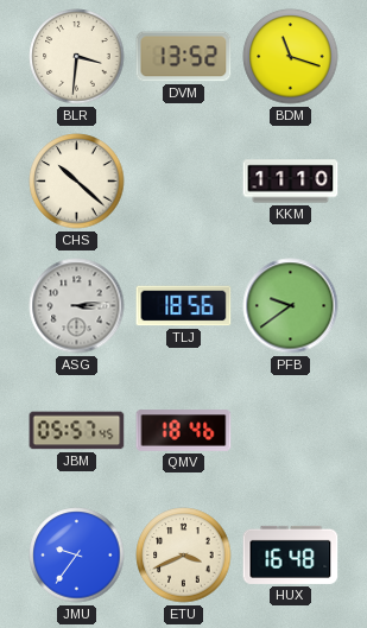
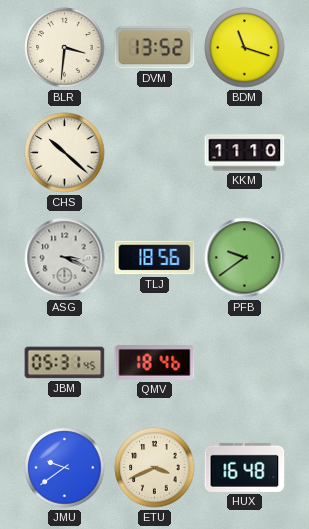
ASG: 3:14 -> 3:19 (65, 258)
JBM: 05:57 -> 05:31 (65, 363)
JMU: 9:36 -> 9:39 (65, 468)
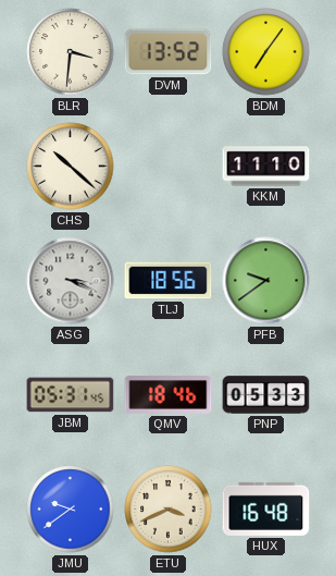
BDM: 11:18 -> 7:06 (266, 52)
PNP: none -> 05:33 (266, 395)
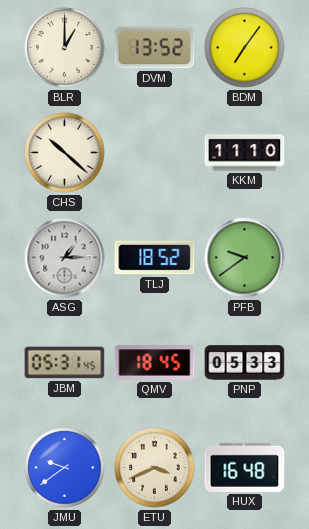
BLR: 3:31 -> 1:00 (65, 48)
ASG: 3:19 -> 1:15 (65, 258)
TLJ: 18:56 -> 18:52 (155, 258)
QMV: 18:46 -> 18:45 (155, 363)
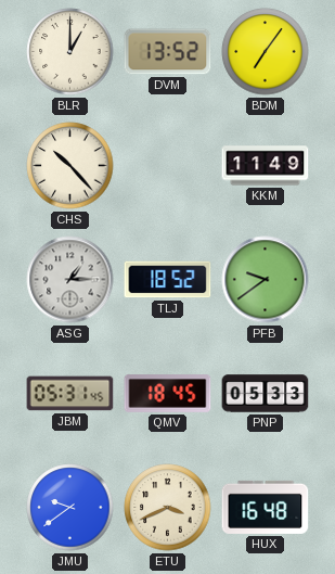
CHS: 10:22 -> 10:23 (70, 166)
KKM: 11:10 -> 11:49 (266, 166)
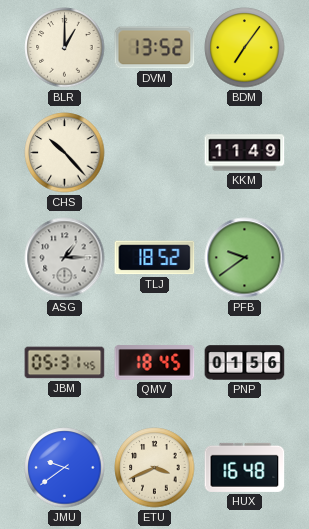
PNP: 05:33 -> 01:56 (245, 363)
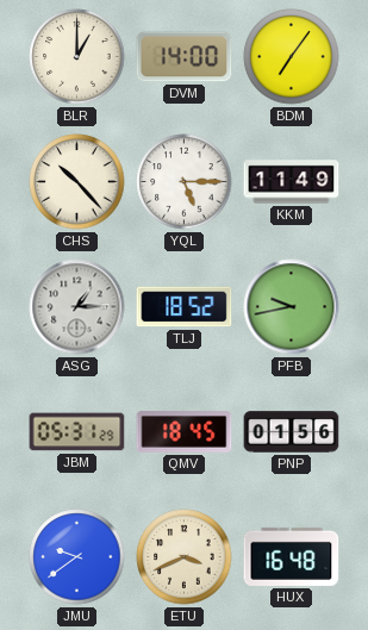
DVM: 13:52 -> 14:00 (185, 57)
YQL: none -> 5:15 (185, 182)
PFB: 9:39 -> 9:43 (292, 307)
JBM: 05:31:45 -> 05:31:29 (77, 432)
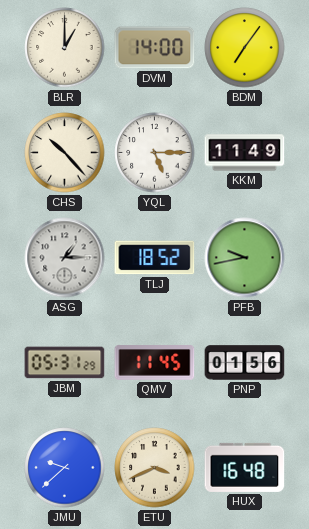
QMV: 18:45 -> 11:45 (155, 363)
JMU: 9:39 -> 9:38 (65, 468)
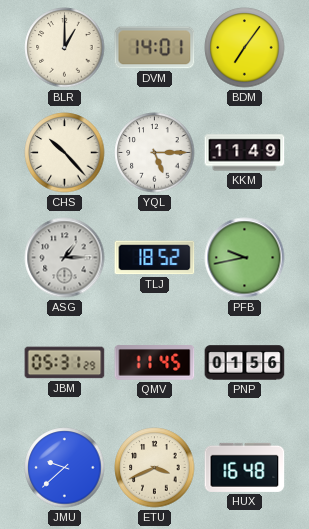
DVM: 14:00 -> 14:01 (155, 48)
